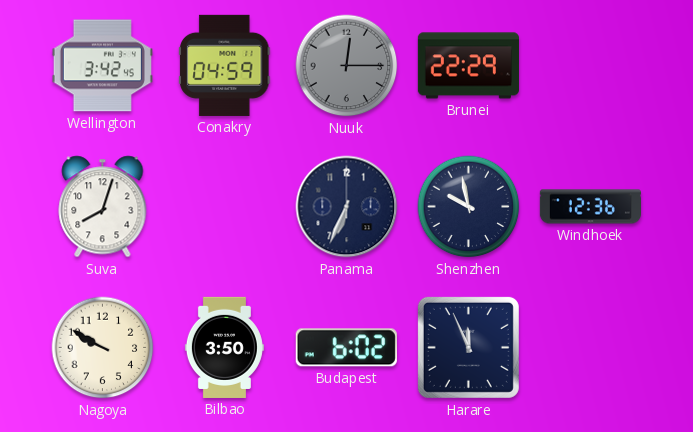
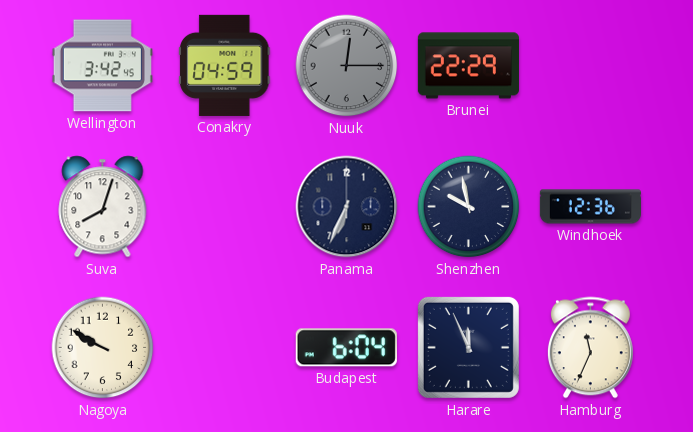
Bilbao: 3:50 -> none (224, 347)
Budapest: 6:02 -> 6:04 (346, 348)
Hamburg: none -> 11:34 (590, 348)
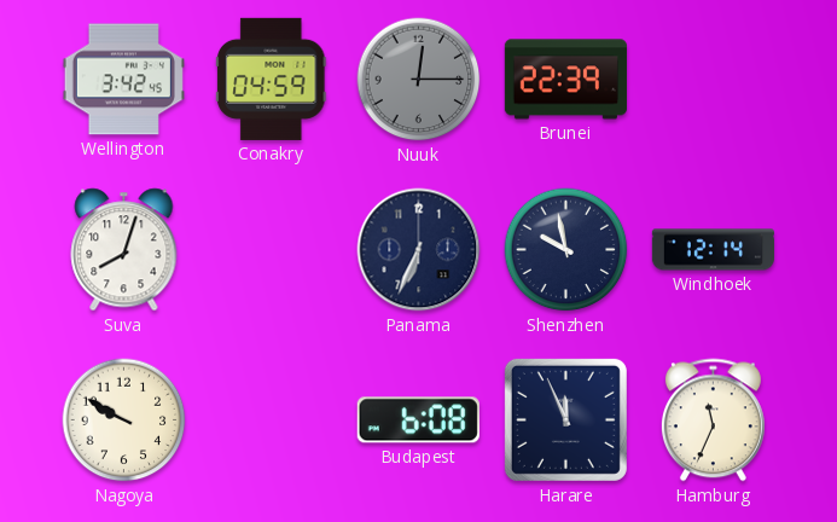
Brunei: 22:29 -> 22:39 (565, 80)
Windhoek: 12:36 -> 12:14 (713, 250)
Budapest: 6:04 -> 6:08 (418, 420)
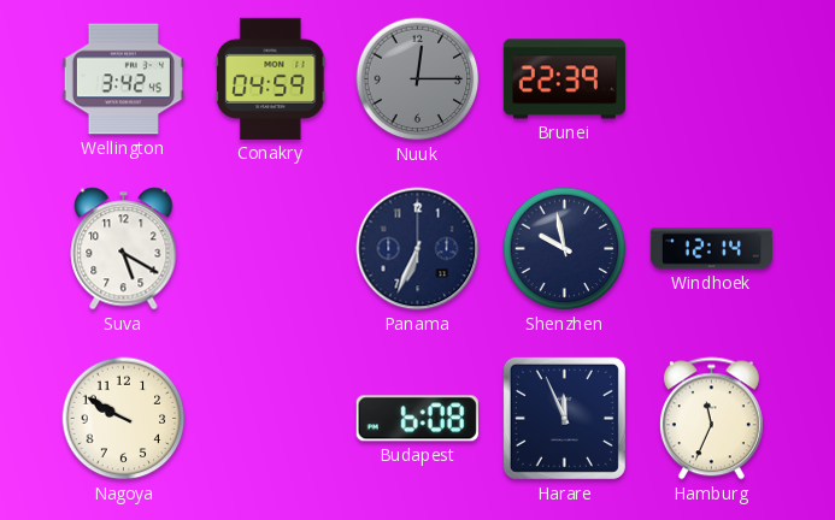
Suva: 8:03 -> 5:20 (124, 249)
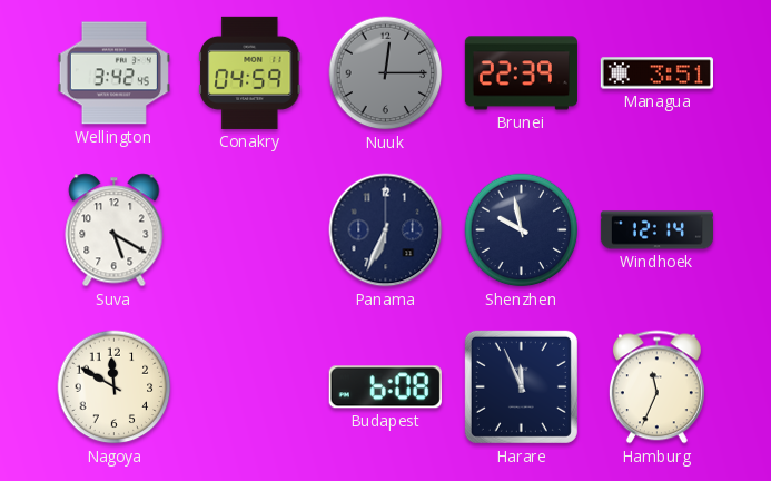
Managua: none -> 3:51 (656, 73)
Nagoya: 9:50 -> 11:50 (115, 387)
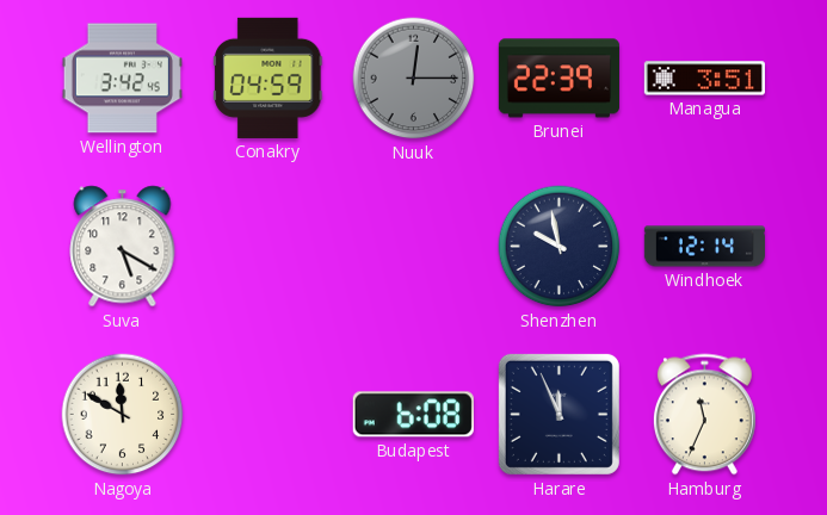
Panama: 6:34 -> none (386, 230)
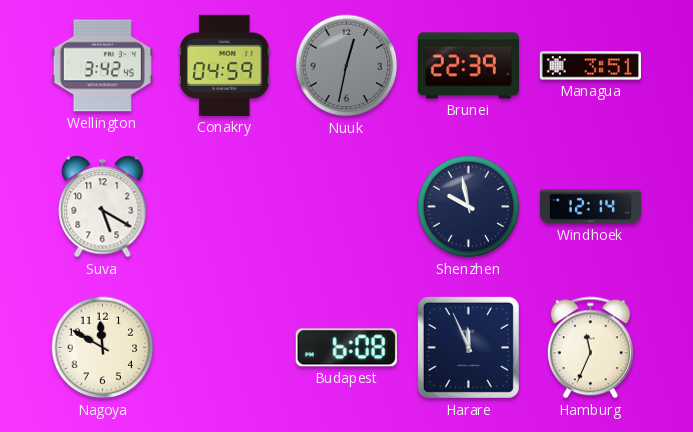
Nuuk: 12:15 -> 12:32 (347, 66)
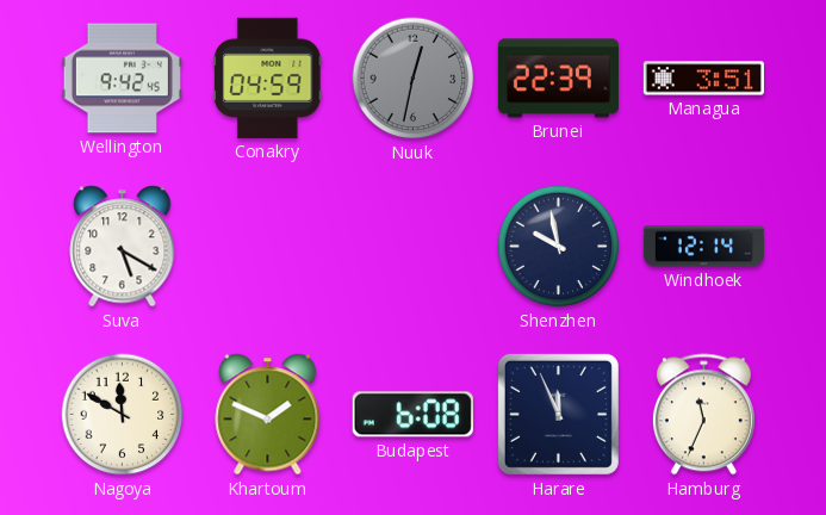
Wellington: 3:42 -> 9:42 (122, 79)
Khartoum: none -> 1:49 (268, 415)
